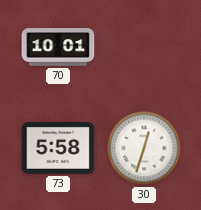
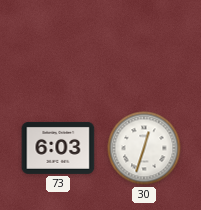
70: 10:01 -> none (58, 47)
73: 5:58 -> 6:03 (58, 148)
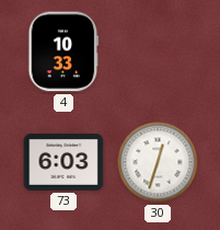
4: none -> 10:33 (63, 51)
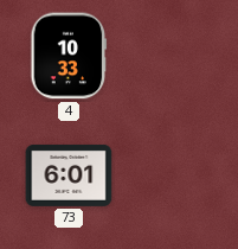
73: 6:03 -> 6:01 (69, 175)
30: 12:33 -> none (158, 162)
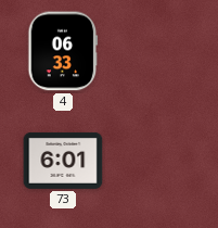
4: 10:33 -> 06:33 (63, 51)
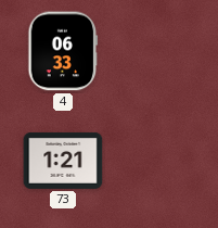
73: 6:01 -> 1:21 (63, 161)
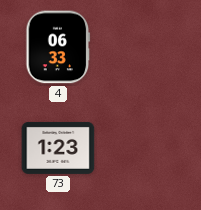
73: 1:21 -> 1:23 (58, 148)
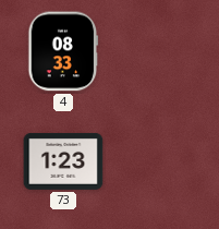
4: 06:33 -> 08:33 (63, 51)
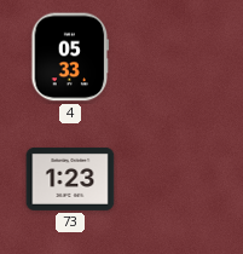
4: 08:33 -> 05:33 (70, 57)
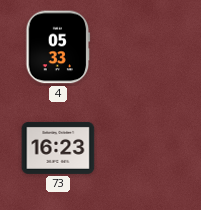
73: 1:23 -> 16:23 (58, 148)
